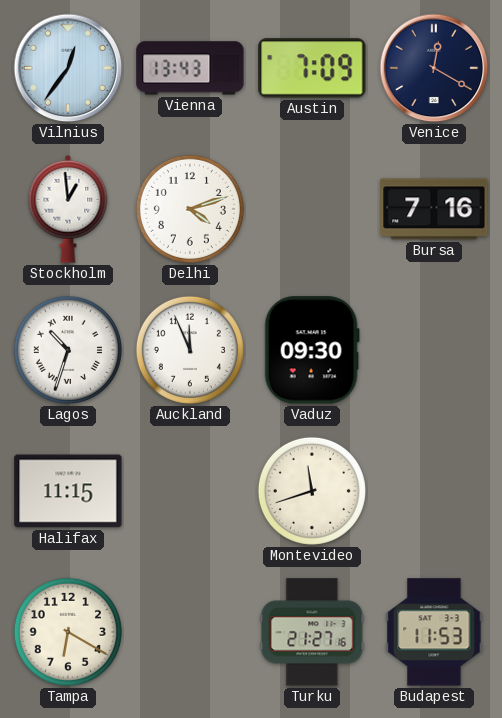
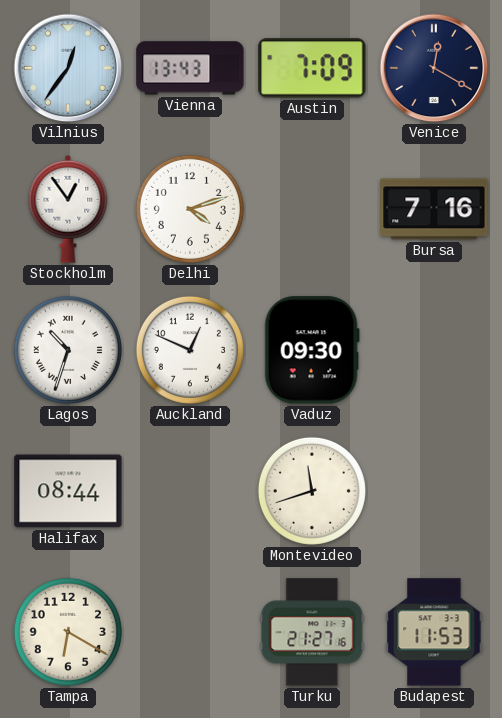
Stockholm: 12:59 -> 12:54 (68, 209)
Auckland: 11:56 -> 12:49 (190, 350)
Halifax: 11:15 -> 08:44 (68, 491)
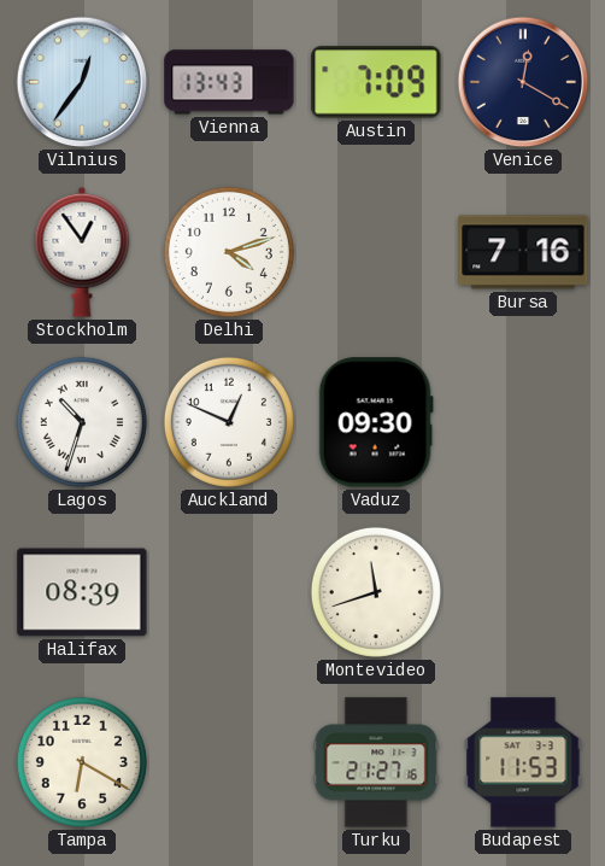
Halifax: 08:44 -> 08:39 (82, 592)
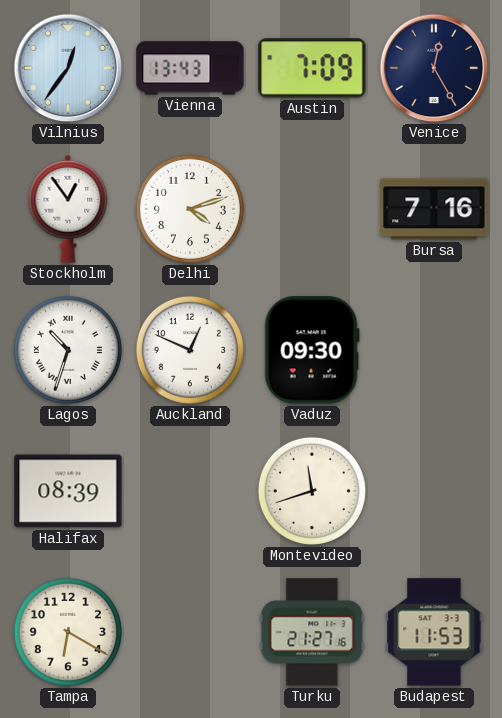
Venice: 12:20 -> 12:25 (434, 68)
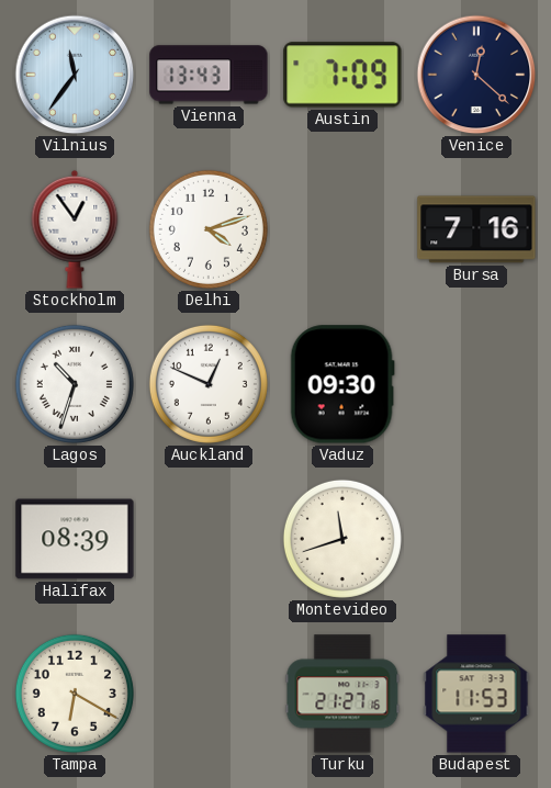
Vilnius: 12:36 -> 11:36 (75, 75)
Venice: 12:25 -> 12:22 (476, 75)
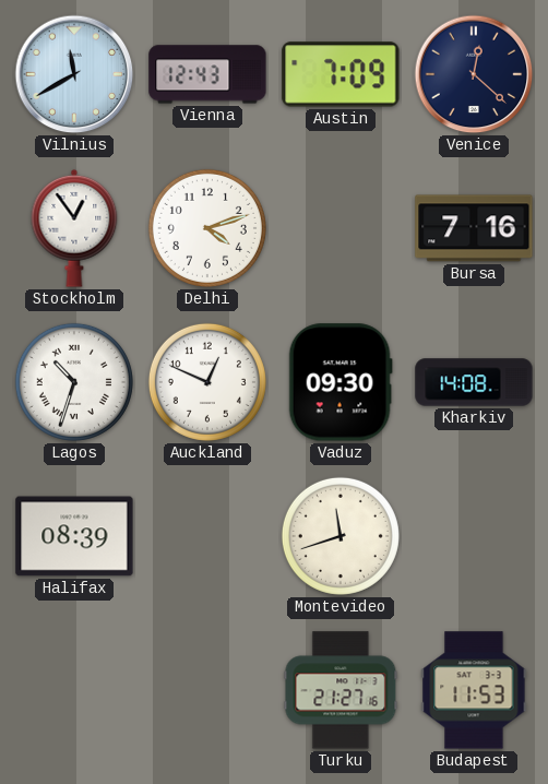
Vilnius: 11:36 -> 11:40 (74, 74)
Vienna: 13:43 -> 12:43 (207, 74)
Kharkiv: none -> 14:08 (474, 382)
Tampa: 6:20 -> none (75, 694)
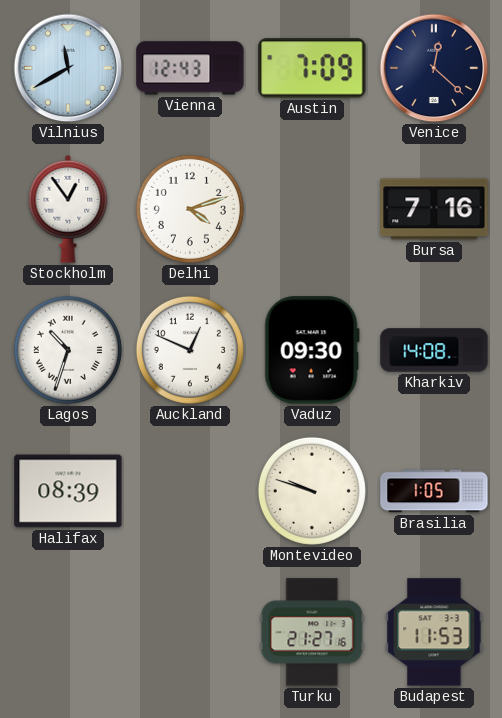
Montevideo: 11:42 -> 9:48 (312, 491)
Brasilia: none -> 1:05 (434, 491)
